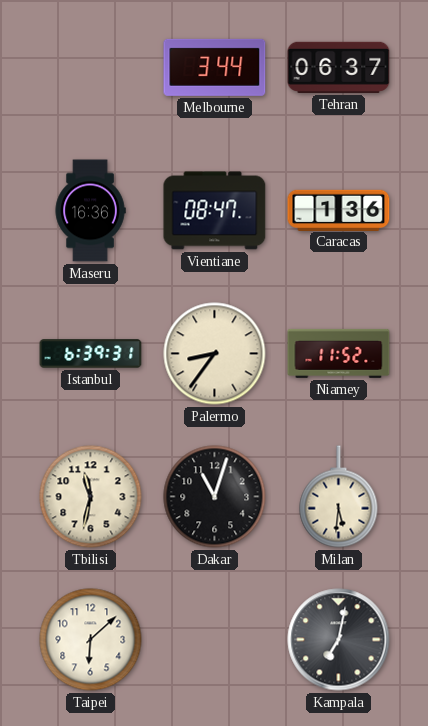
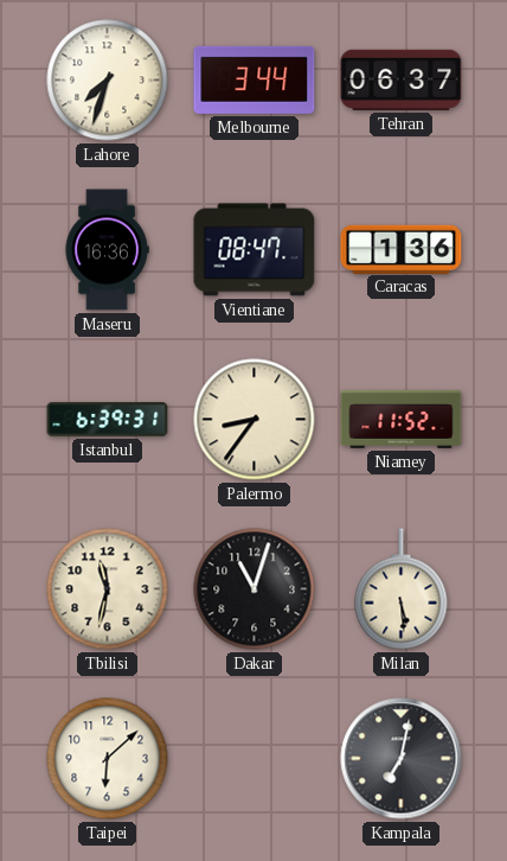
Lahore: none -> 7:33 (108, 81)
Milan: 5:31 -> 5:29 (402, 589)
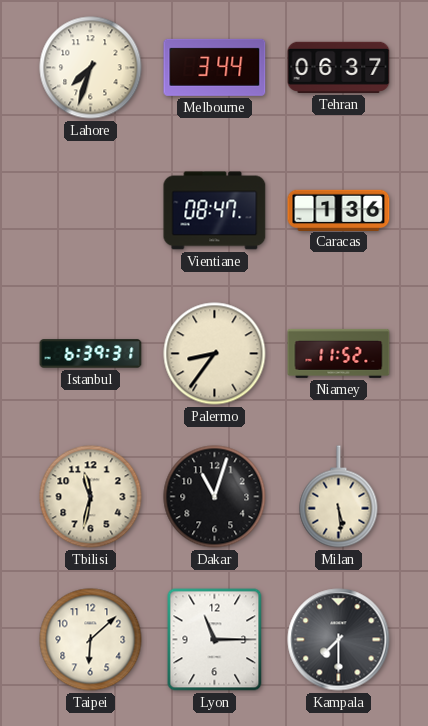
Maseru: 16:36 -> none (107, 250)
Lyon: none -> 11:15 (215, 640)
Kampala: 7:02 -> 7:30 (339, 640)
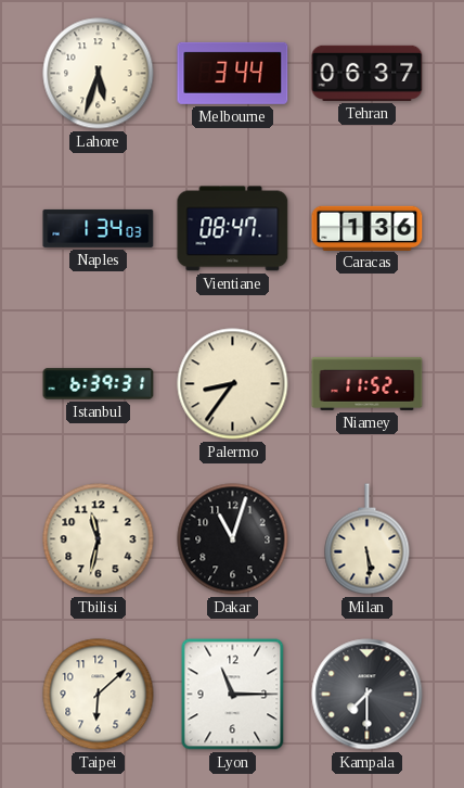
Lahore: 7:33 -> 5:33 (99, 74)
Naples: none -> 1:34 (99, 228)
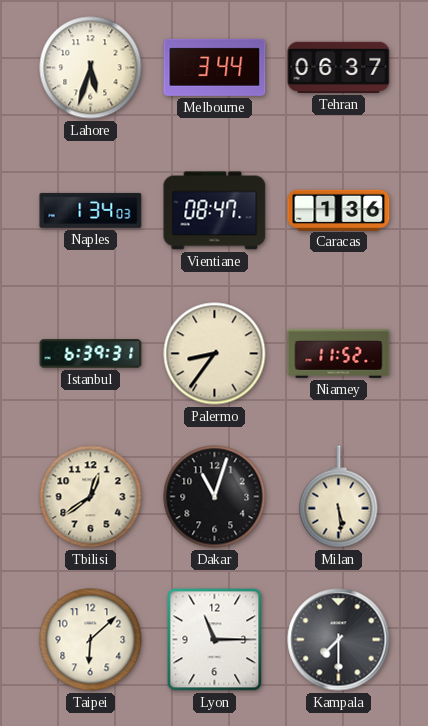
Tbilisi: 11:32 -> 12:39 (91, 497)
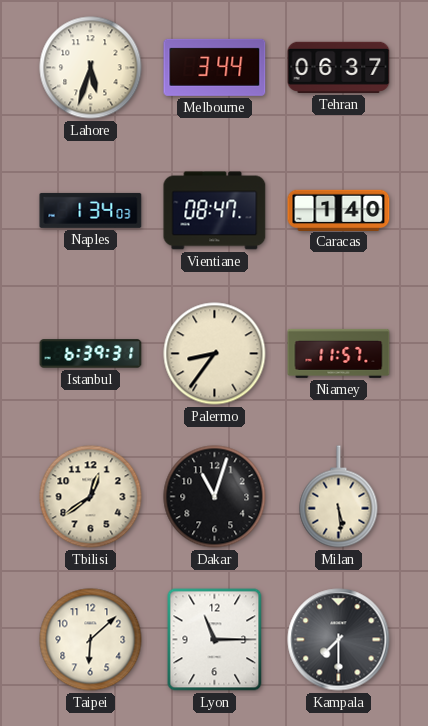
Caracas: 1:36 -> 1:40 (339, 210)
Niamey: 11:52 -> 11:57 (339, 353)
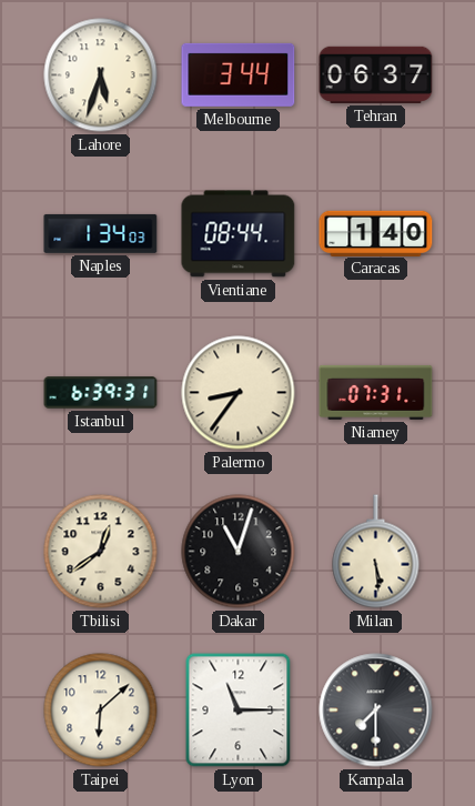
Vientiane: 08:47 -> 08:44 (239, 234)
Niamey: 11:57 -> 07:31 (376, 392)
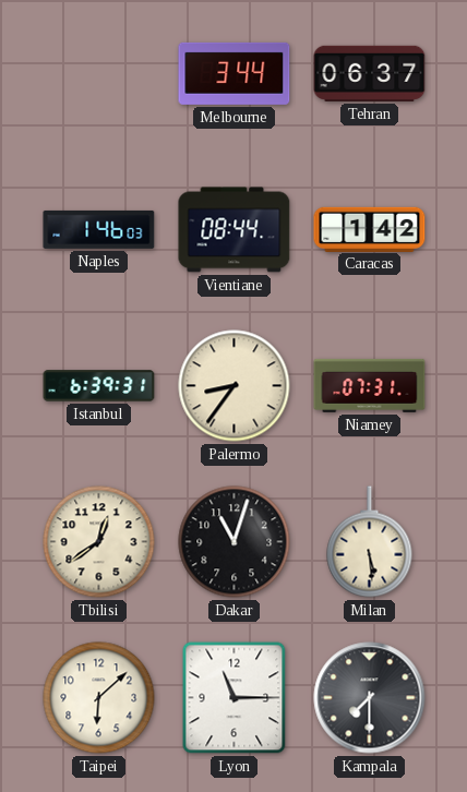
Lahore: 5:33 -> none (101, 75)
Naples: 1:34 -> 1:46 (99, 229)
Caracas: 1:40 -> 1:42 (370, 229)
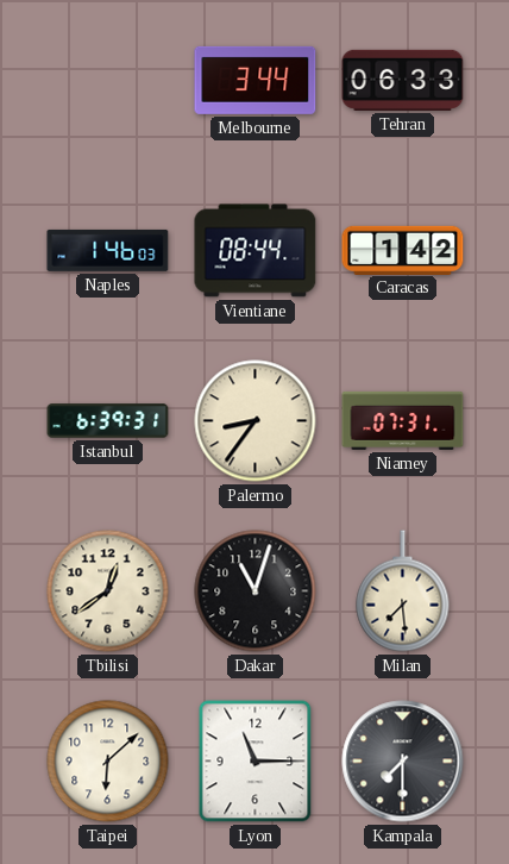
Tehran: 06:37 -> 06:33 (403, 80)
Milan: 5:29 -> 7:29 (403, 591)
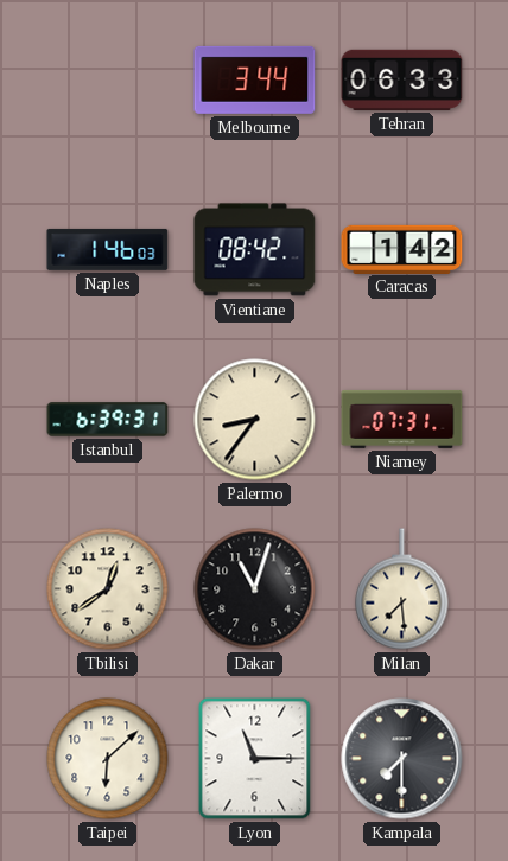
Vientiane: 08:44 -> 08:42 (255, 250)
